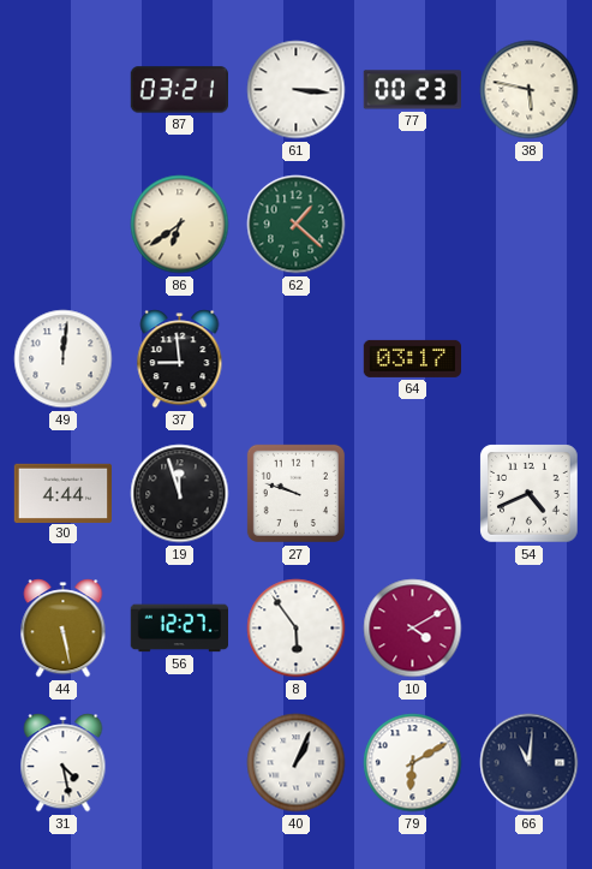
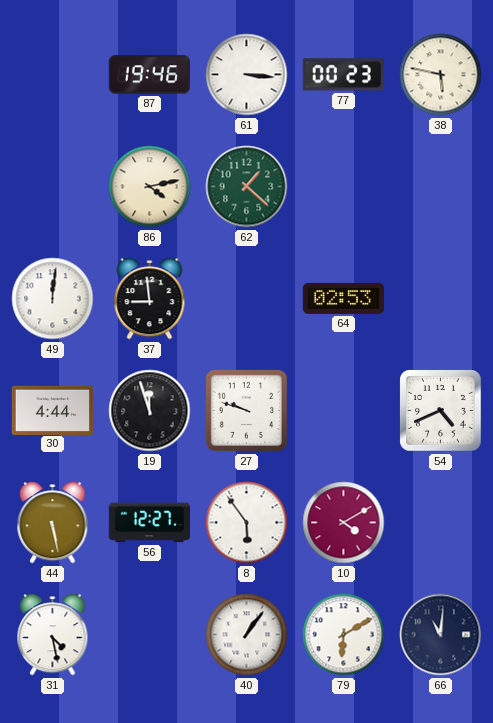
87: 03:21 -> 19:46 (149, 75)
86: 6:39 -> 4:13 (150, 187)
64: 03:17 -> 02:53 (344, 298)
40: 1:04 -> 1:06 (247, 635)
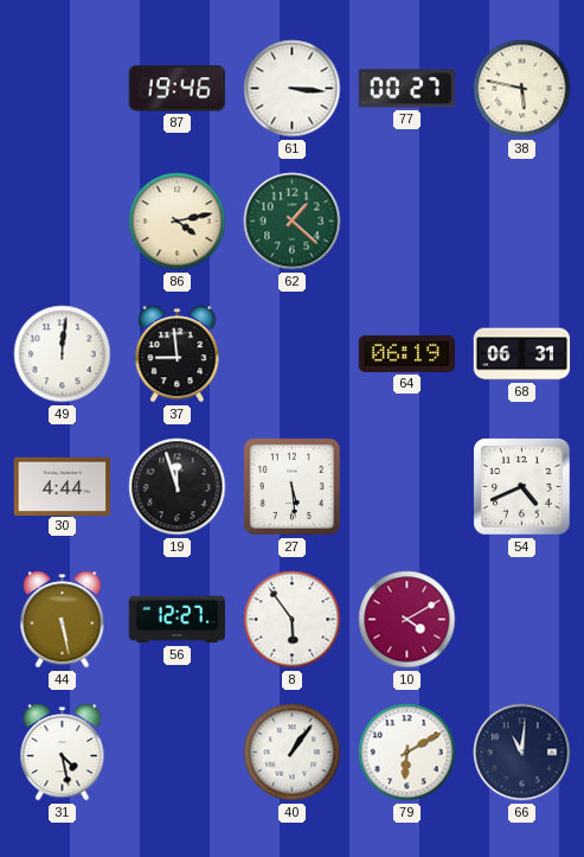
77: 00:23 -> 00:27 (406, 89)
64: 02:53 -> 06:19 (407, 353)
68: none -> 06:31 (522, 354)
27: 9:48 -> 5:29 (291, 486)
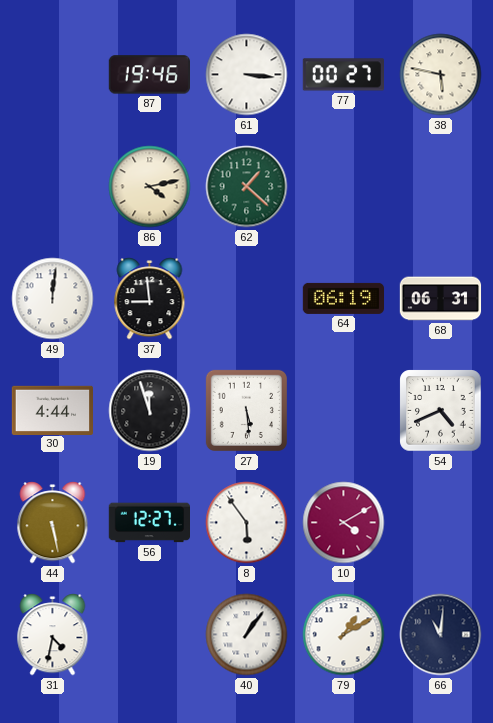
31: 4:28 -> 4:32 (53, 635)
79: 6:10 -> 1:10 (344, 635)
